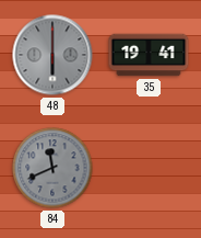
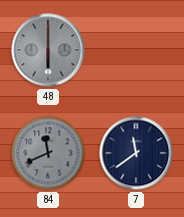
35: 19:41 -> none (149, 55)
7: none -> 11:39 (136, 153)
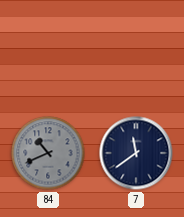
48: 6:00 -> none (48, 50)
84: 11:41 -> 10:41 (48, 153)
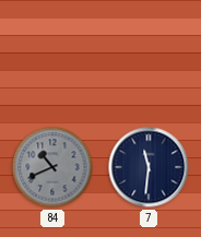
7: 11:39 -> 11:31 (149, 167)
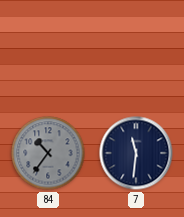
84: 10:41 -> 10:36 (48, 153)
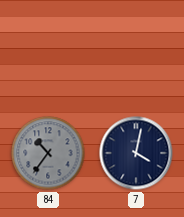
7: 11:31 -> 4:02 (136, 153)
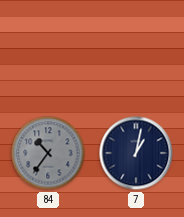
7: 4:02 -> 1:02 (136, 153)
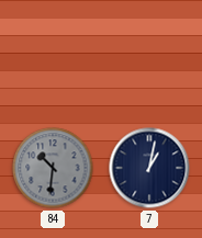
84: 10:36 -> 10:31 (53, 168)
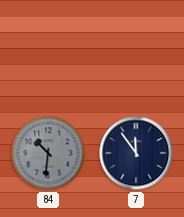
7: 1:02 -> 11:54 (136, 153)
